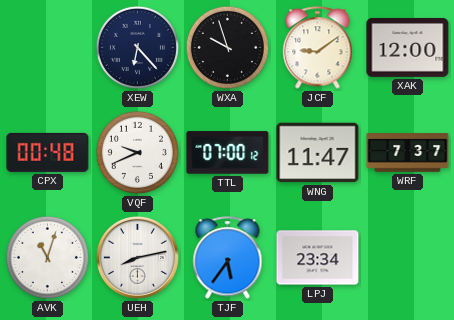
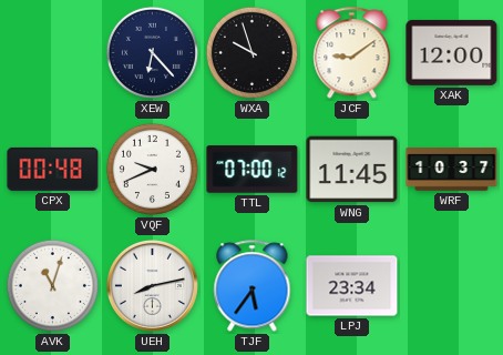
WNG: 11:47 -> 11:45 (352, 170)
WRF: 7:37 -> 10:37 (452, 170)
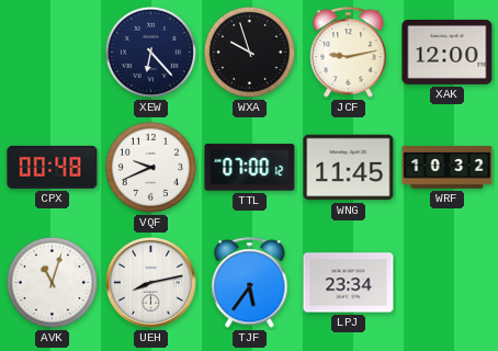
JCF: 9:09 -> 9:13 (349, 53)
WRF: 10:37 -> 10:32 (448, 168)
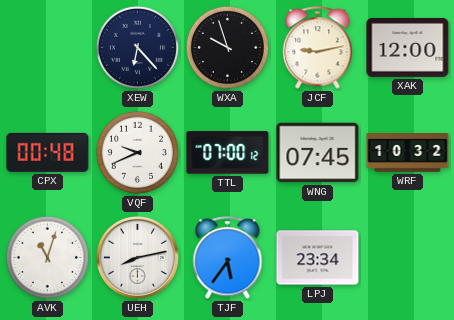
WNG: 11:45 -> 07:45 (318, 153)
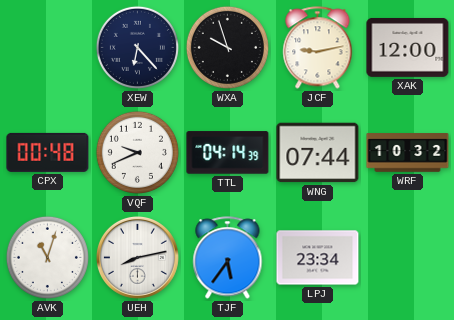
TTL: 07:00 -> 04:14 (228, 153)
WNG: 07:45 -> 07:44 (318, 153)
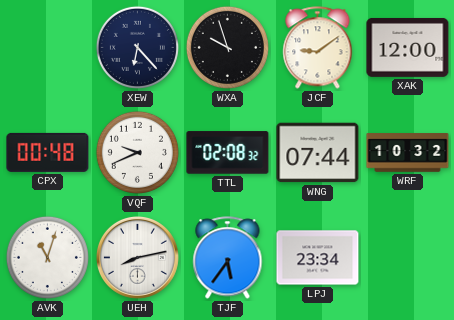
JCF: 9:13 -> 9:09 (318, 48)
TTL: 04:14 -> 02:08 (228, 153)
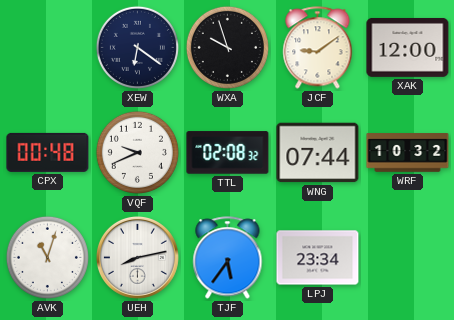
XEW: 6:23 -> 6:21 (137, 47)
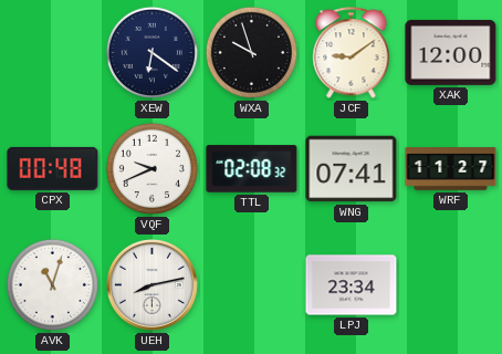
WNG: 07:44 -> 07:41 (352, 169)
WRF: 10:32 -> 11:27 (451, 169)
TJF: 5:36 -> none (228, 258)
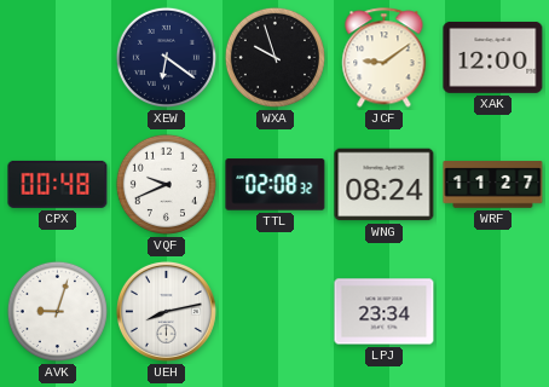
WNG: 07:41 -> 08:24 (385, 185)
AVK: 11:03 -> 9:03 (57, 311)
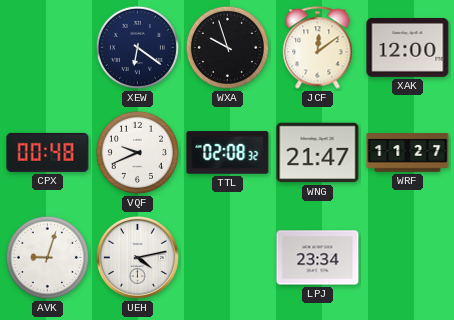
JCF: 9:09 -> 12:09 (318, 48)
WNG: 08:24 -> 21:47 (318, 153)
UEH: 8:13 -> 4:13 (137, 257)
